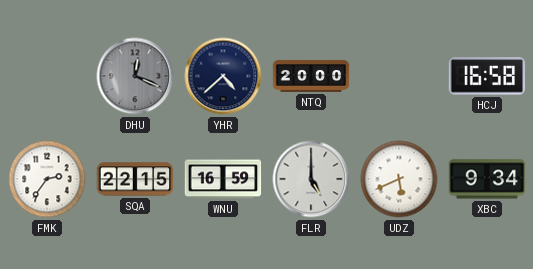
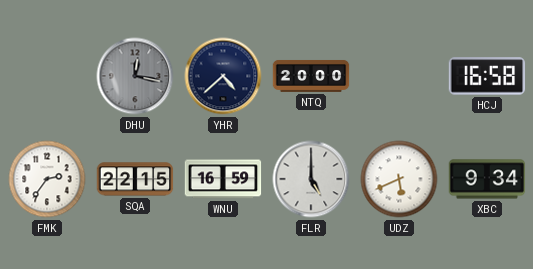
DHU: 12:19 -> 12:17 (135, 76)
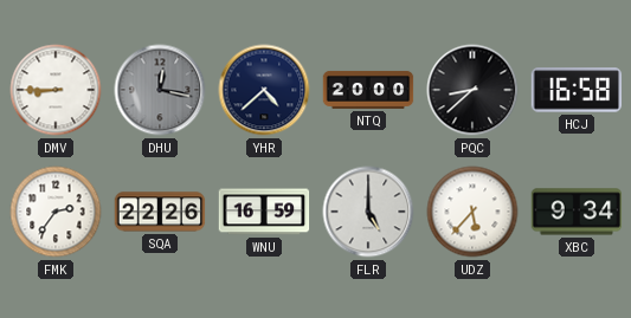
DMV: none -> 8:45 (56, 90)
PQC: none -> 8:38 (472, 90)
SQA: 22:15 -> 22:26 (160, 212)
UDZ: 5:41 -> 5:37 (472, 212)
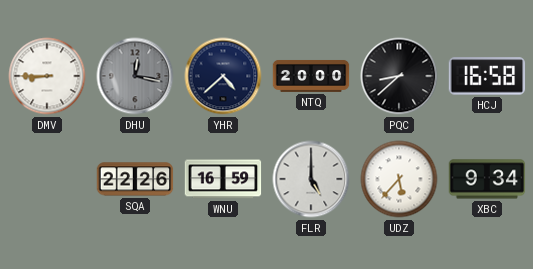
FMK: 2:36 -> none (56, 212)
